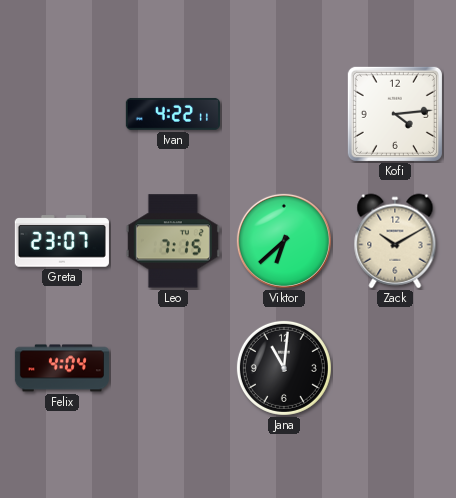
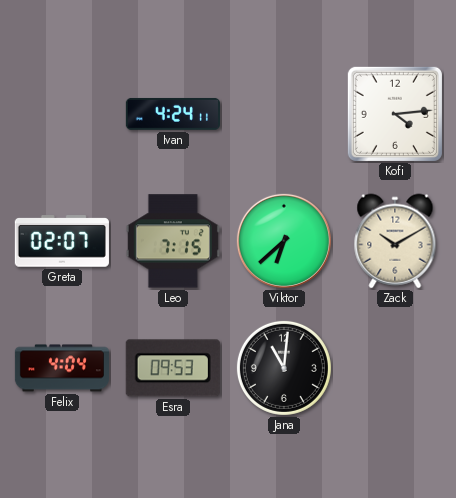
Ivan: 4:22 -> 4:24 (173, 114)
Greta: 23:07 -> 02:07 (62, 241)
Esra: none -> 09:53 (173, 368)
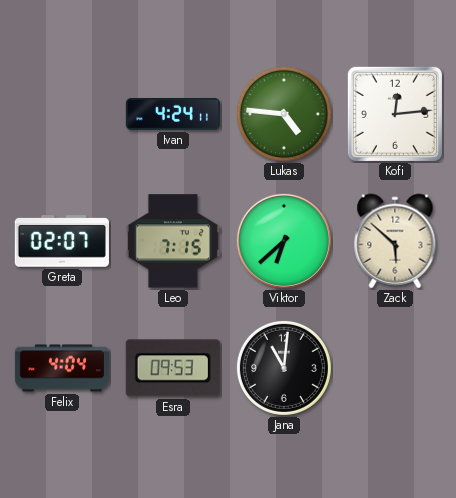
Lukas: none -> 4:46 (284, 114)
Kofi: 4:14 -> 12:14 (395, 114)
Zack: 10:10 -> 5:52 (395, 241)
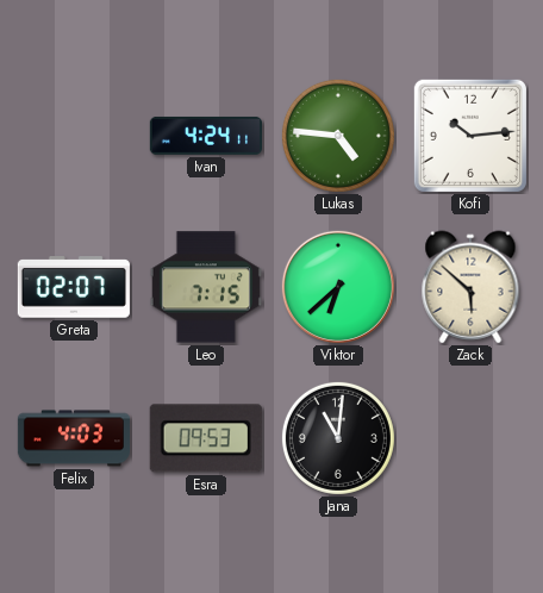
Kofi: 12:14 -> 10:14 (470, 136)
Felix: 4:04 -> 4:03 (74, 438)
